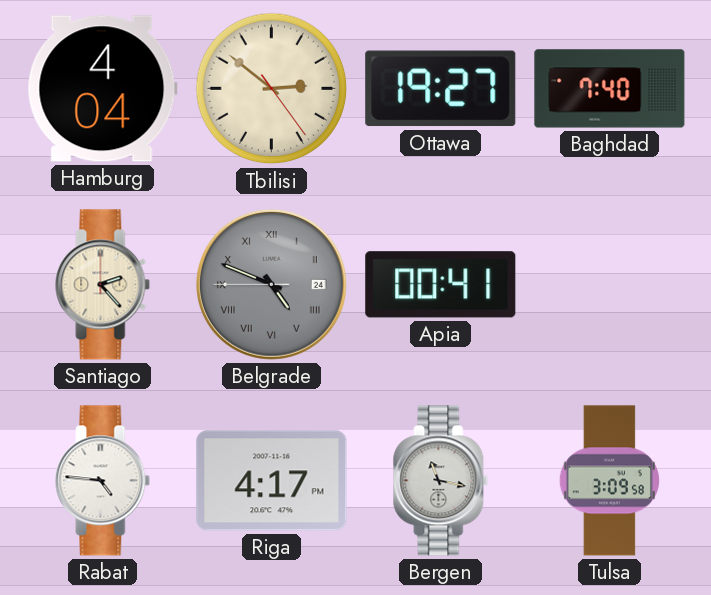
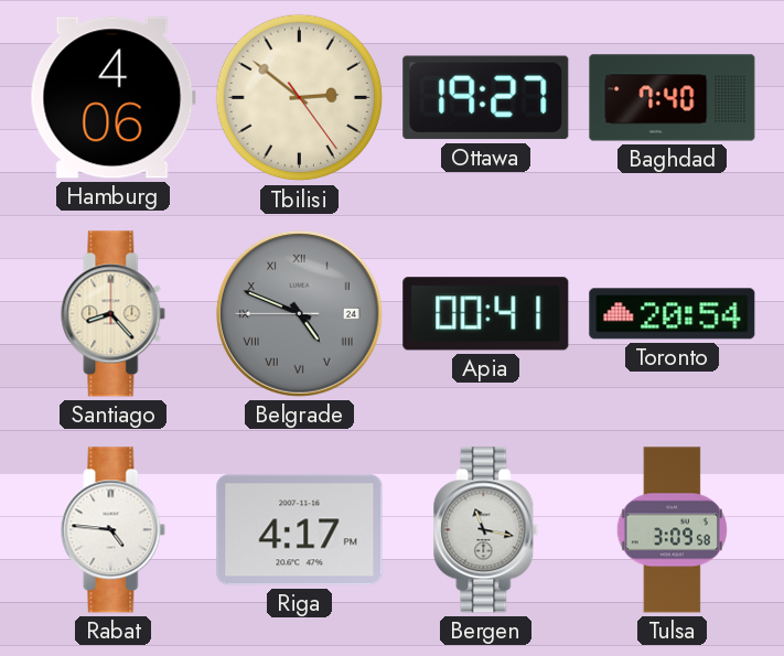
Hamburg: 4:04 -> 4:06 (112, 98)
Santiago: 2:23 -> 8:23 (114, 314)
Toronto: none -> 20:54 (673, 314)
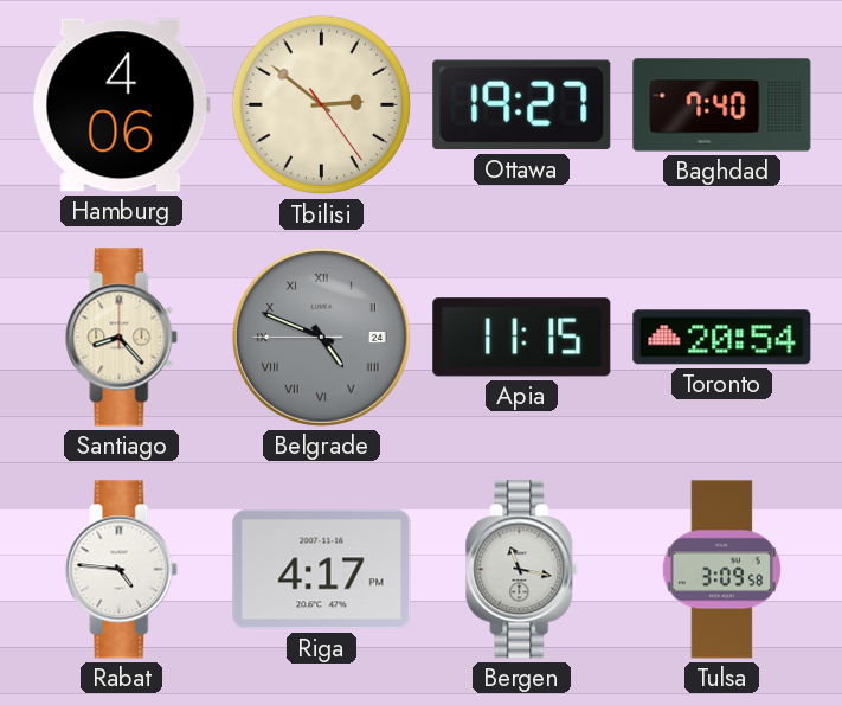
Apia: 00:41 -> 11:15 (522, 338)
